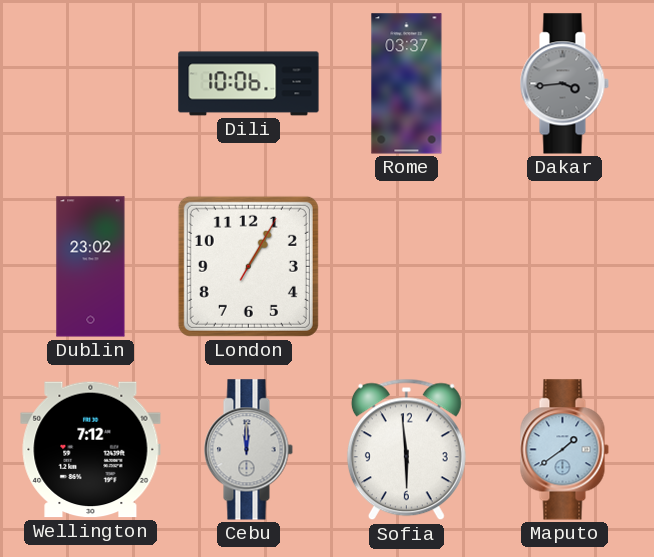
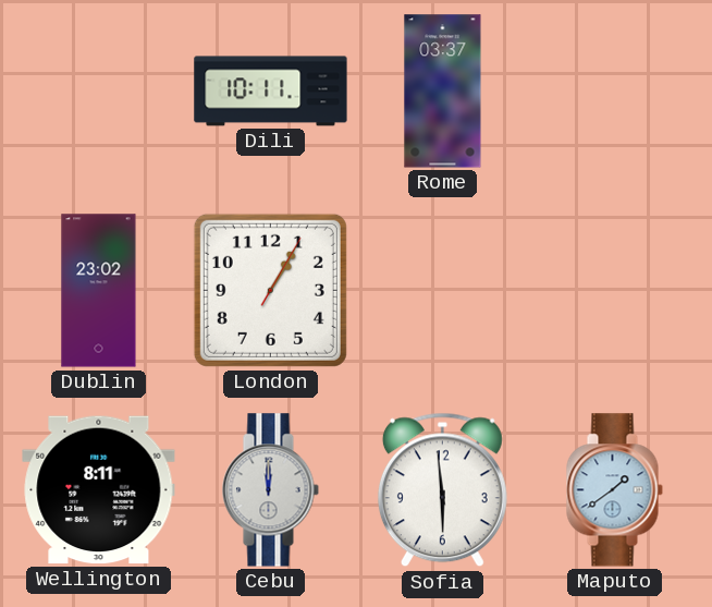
Dili: 10:06 -> 10:11 (271, 92)
Dakar: 3:44 -> none (564, 84)
Wellington: 7:12 -> 8:11 (99, 490)
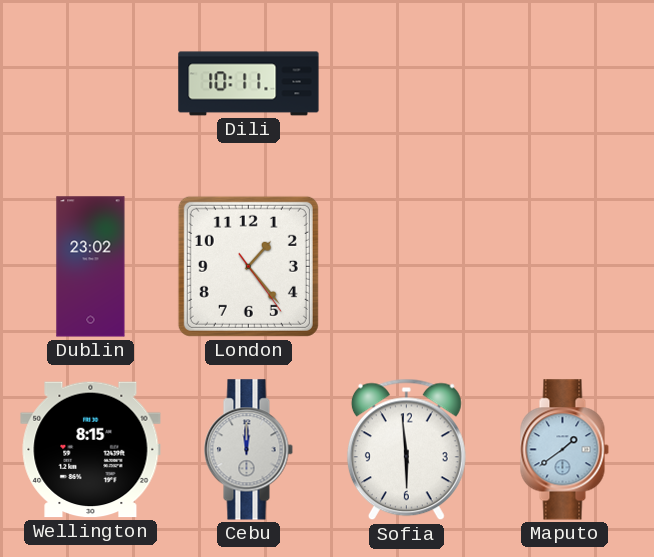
Rome: 03:37 -> none (443, 92)
London: 1:05 -> 1:23 (248, 266)
Wellington: 8:11 -> 8:15 (91, 450)
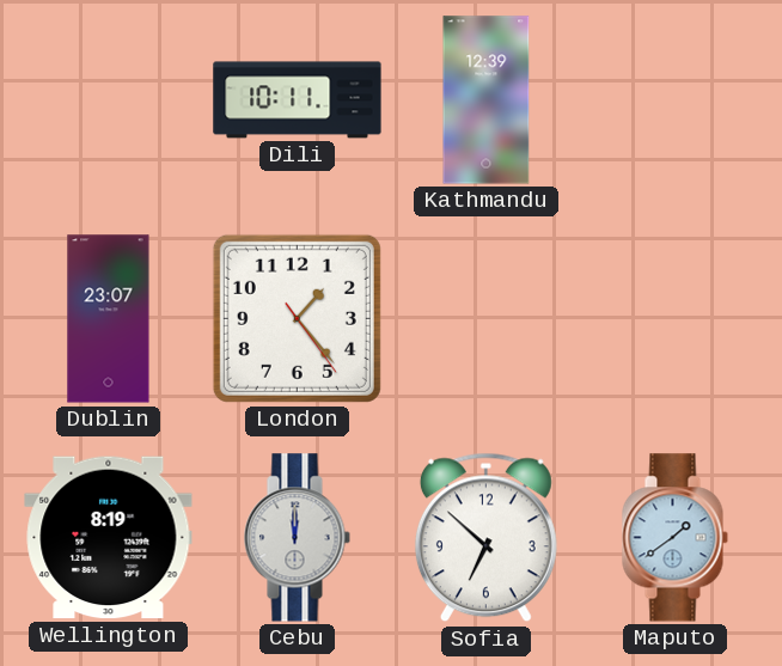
Kathmandu: none -> 12:39 (487, 100)
Dublin: 23:02 -> 23:07 (109, 319)
Wellington: 8:15 -> 8:19 (109, 538)
Sofia: 5:59 -> 6:52 (485, 538)
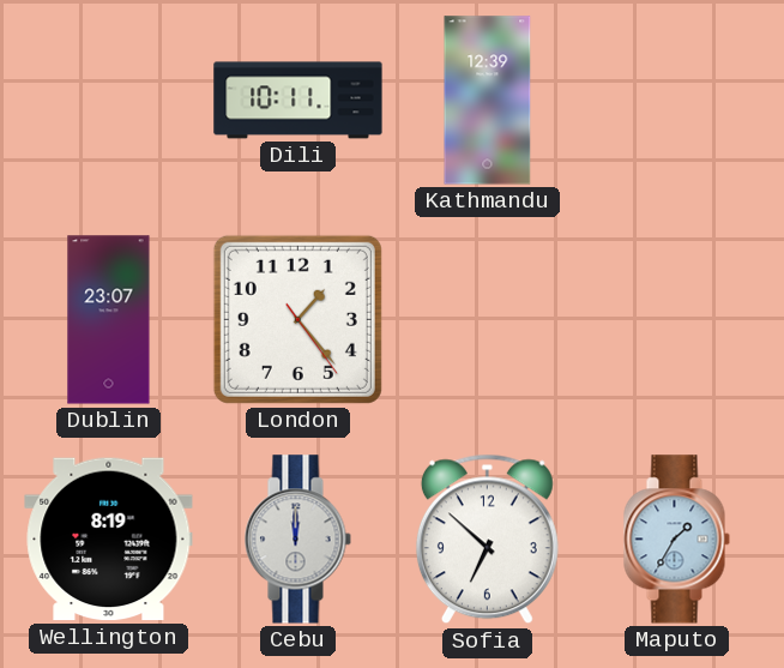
Maputo: 1:39 -> 1:35 (676, 540)
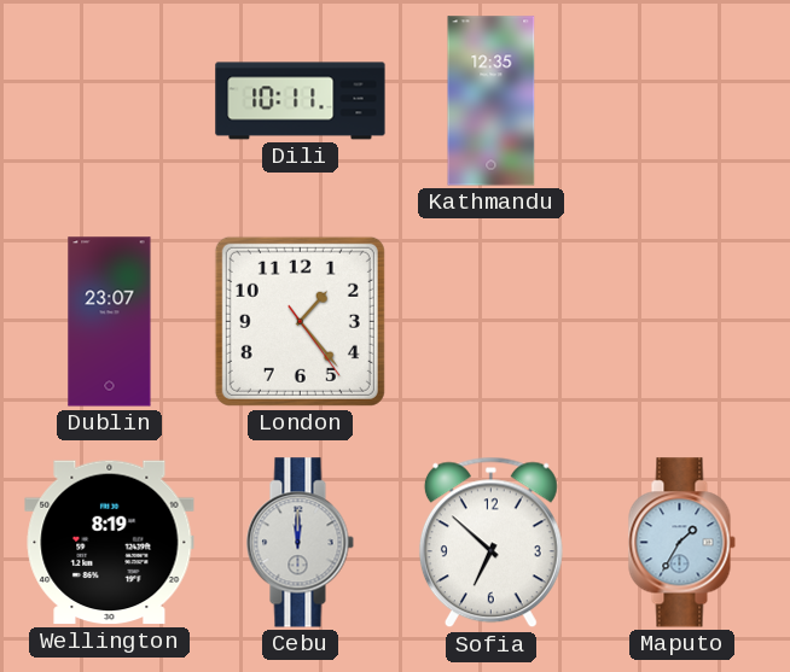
Kathmandu: 12:39 -> 12:35 (492, 101)
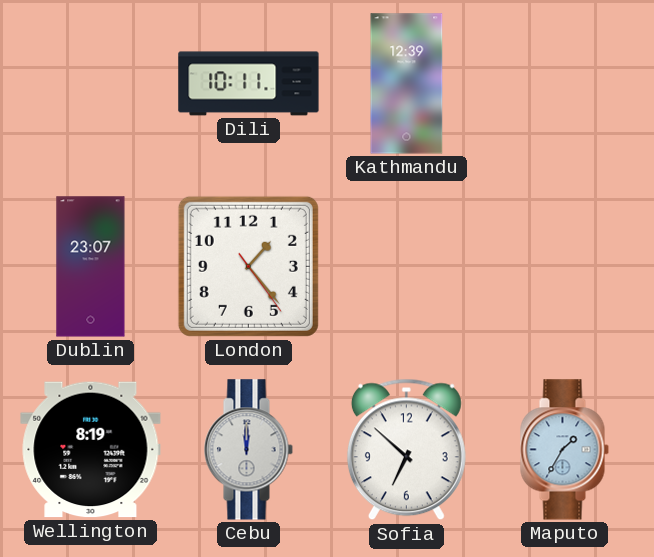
Kathmandu: 12:35 -> 12:39 (407, 84)
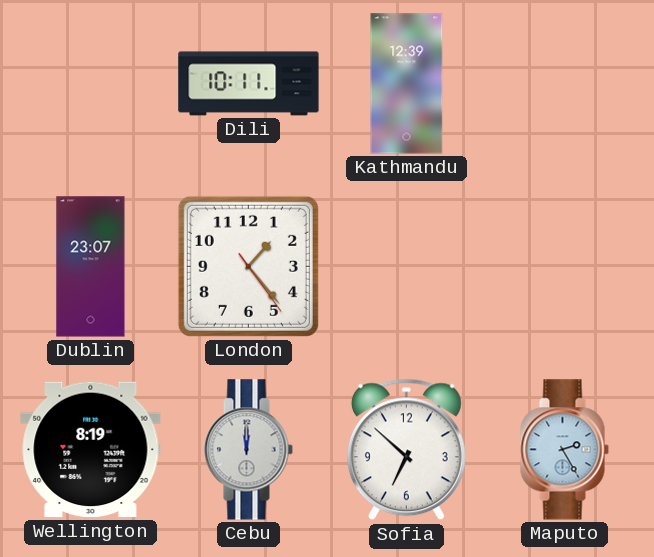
Maputo: 1:35 -> 2:25 (564, 450)
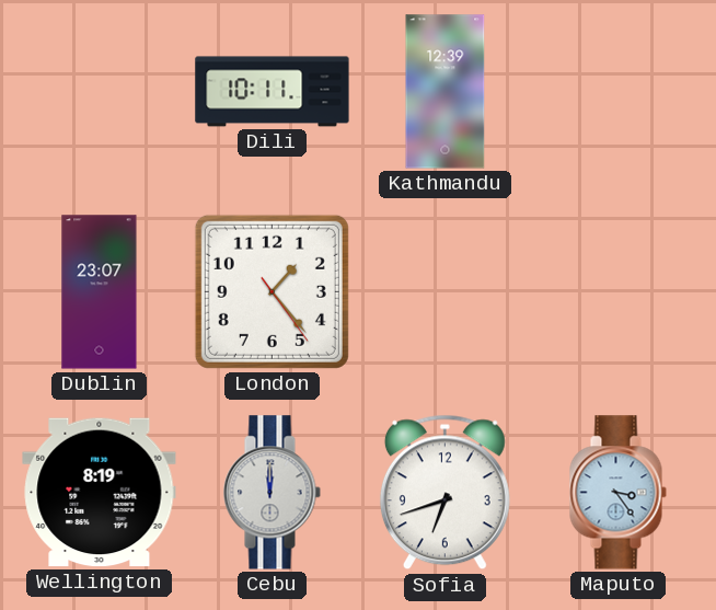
Sofia: 6:52 -> 6:42 (444, 493)
Maputo: 2:25 -> 3:24 (617, 493)
